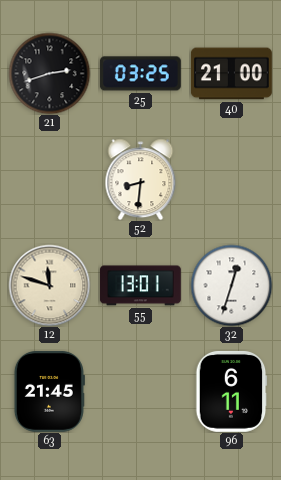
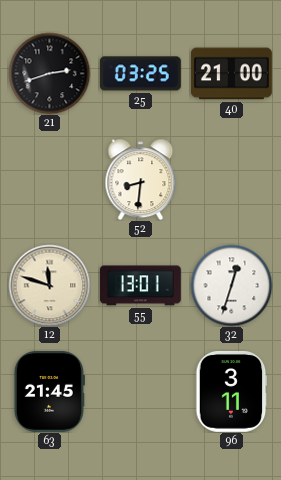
96: 6:11 -> 3:11 (232, 391)
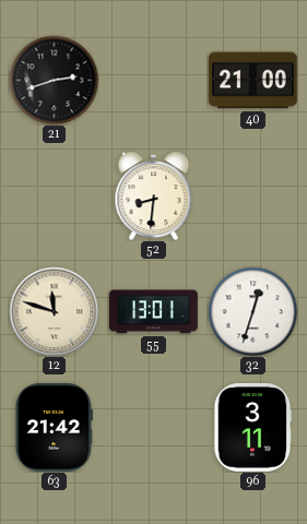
25: 03:25 -> none (140, 74)
63: 21:45 -> 21:42 (54, 427)
